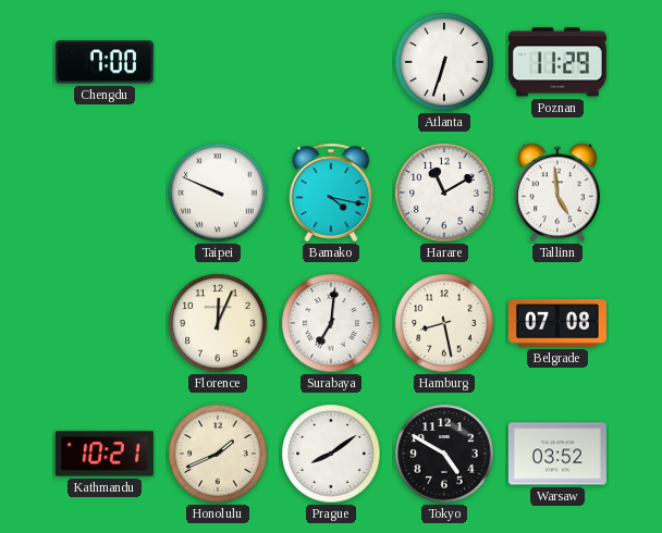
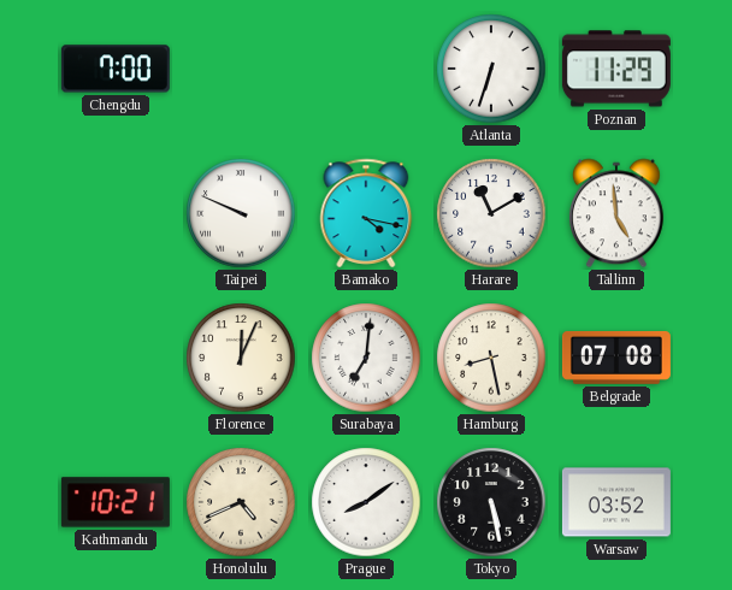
Honolulu: 1:41 -> 4:41 (241, 502)
Tokyo: 4:50 -> 5:28 (491, 502)
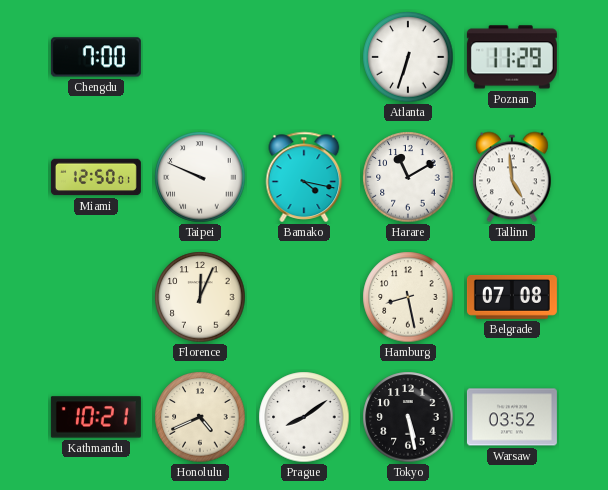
Miami: none -> 12:50 (96, 177)
Surabaya: 7:01 -> none (366, 358)
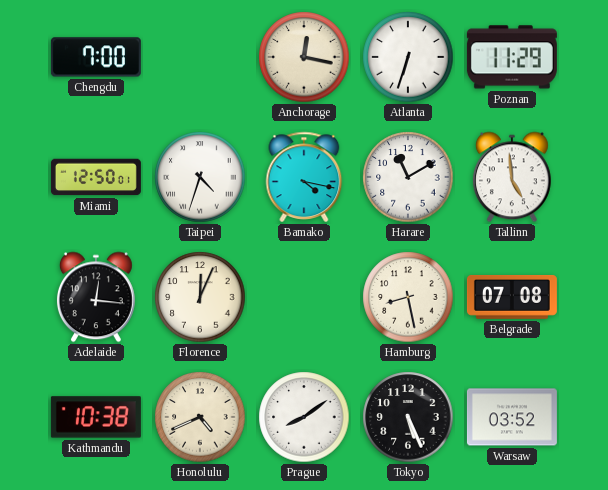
Anchorage: none -> 12:17 (304, 57)
Taipei: 9:49 -> 4:33 (200, 177)
Adelaide: none -> 12:16 (96, 297)
Kathmandu: 10:21 -> 10:38 (96, 417)
Tokyo: 5:28 -> 5:26 (408, 417)
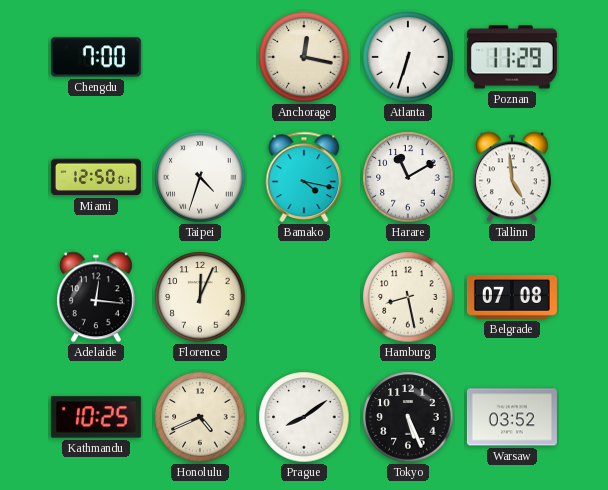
Kathmandu: 10:38 -> 10:25 (96, 417)
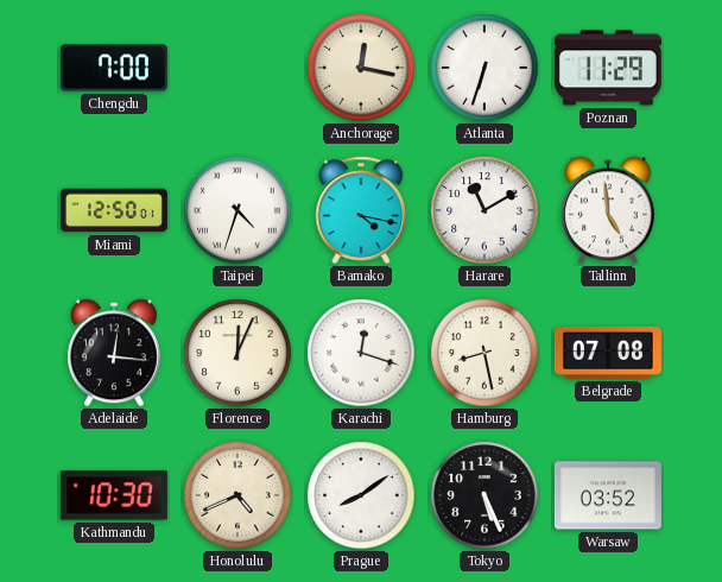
Karachi: none -> 12:18 (361, 353)
Kathmandu: 10:25 -> 10:30 (114, 495)
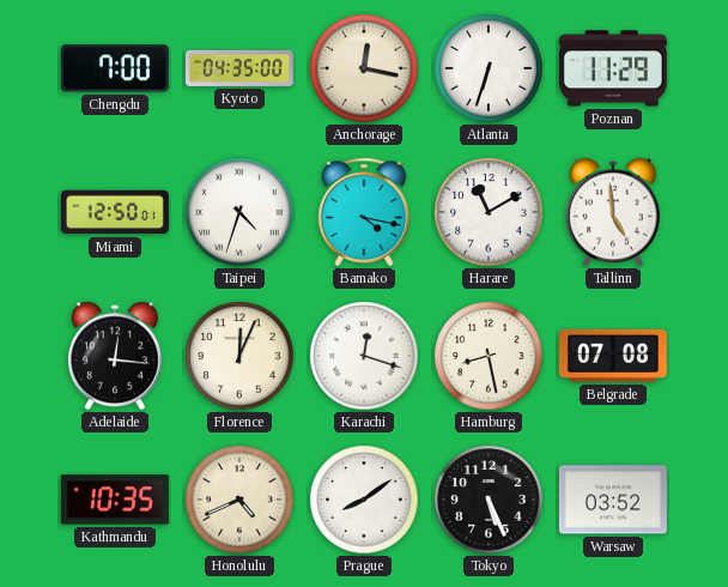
Kyoto: none -> 04:35 (239, 68)
Kathmandu: 10:30 -> 10:35 (115, 500)
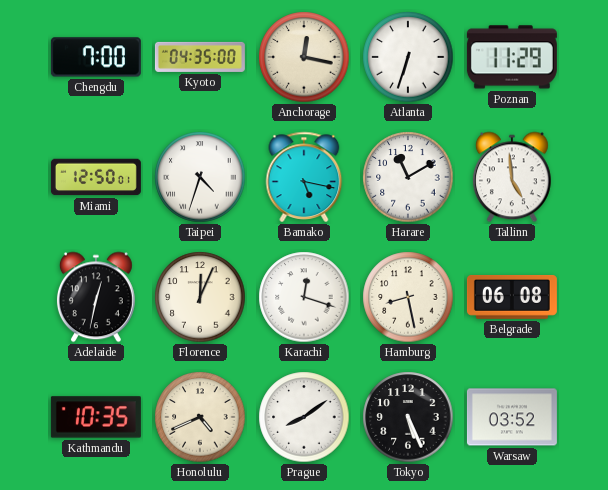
Bamako: 4:17 -> 5:17 (304, 177)
Adelaide: 12:16 -> 12:32 (96, 297)
Belgrade: 07:08 -> 06:08 (512, 297)
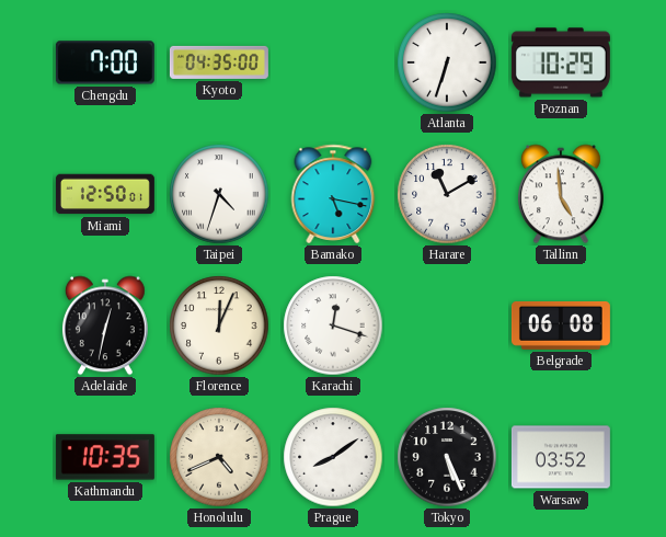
Anchorage: 12:17 -> none (304, 57)
Poznan: 11:29 -> 10:29 (561, 62)
Hamburg: 8:28 -> none (408, 297)
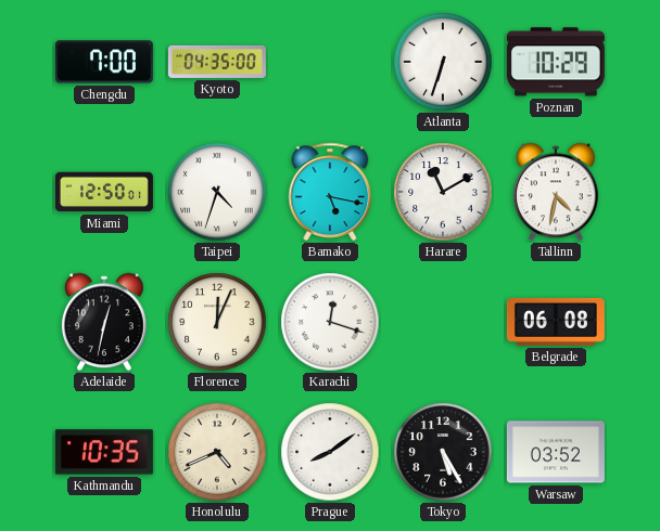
Tallinn: 4:59 -> 4:32 (556, 192)
Tokyo: 5:26 -> 5:25 (443, 452)
